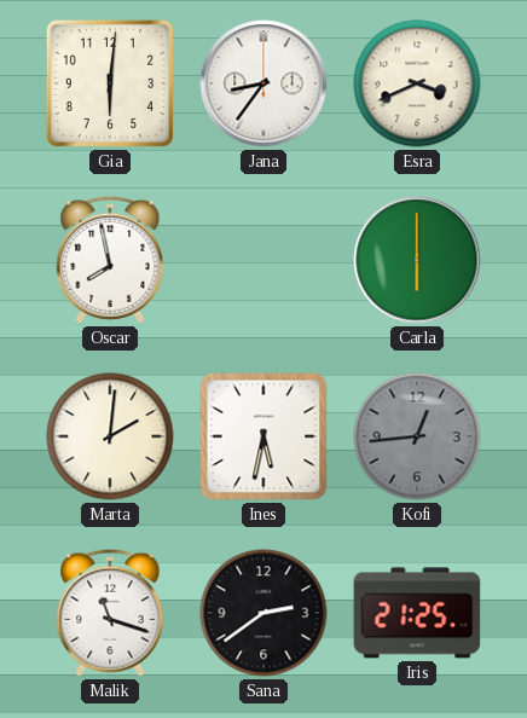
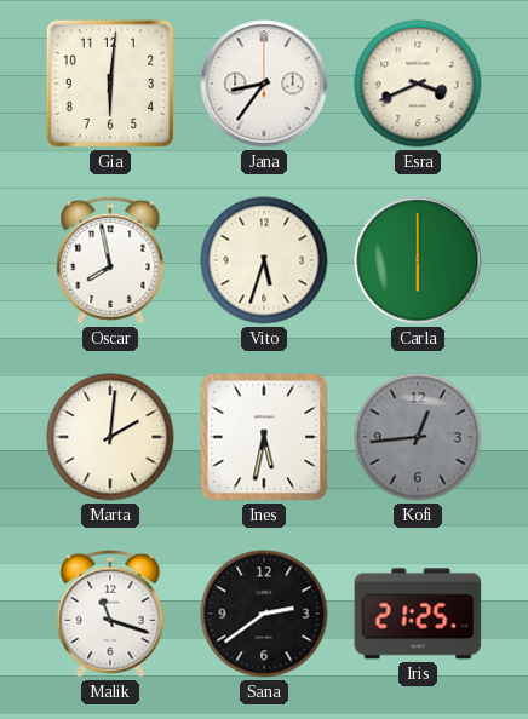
Vito: none -> 5:33 (264, 260)
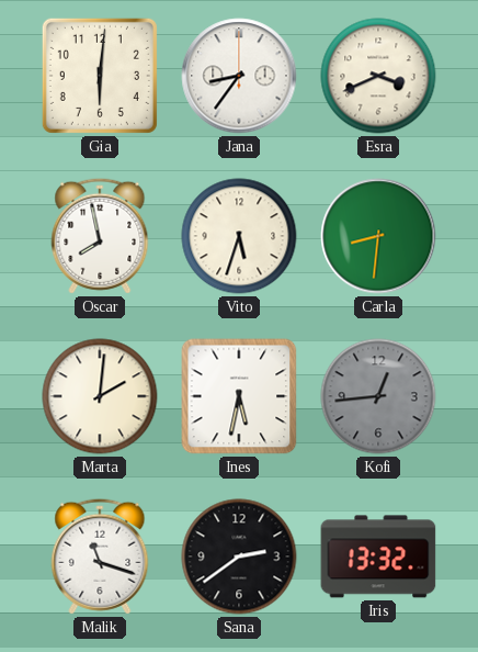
Carla: 6:00 -> 8:31 (378, 236)
Iris: 21:25 -> 13:32 (378, 557)
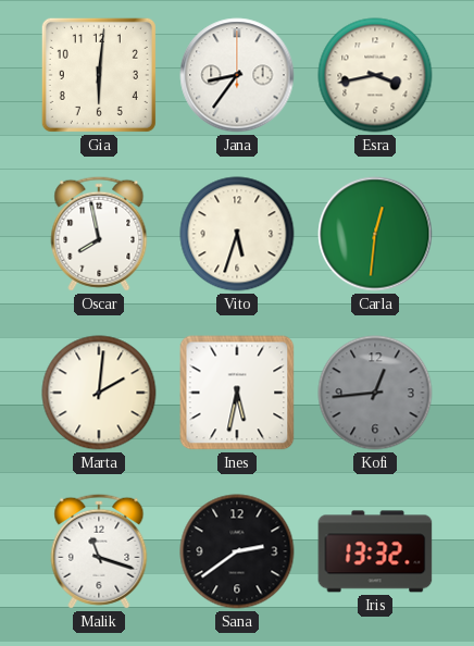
Esra: 3:41 -> 3:43 (375, 75)
Carla: 8:31 -> 12:31 (375, 234)
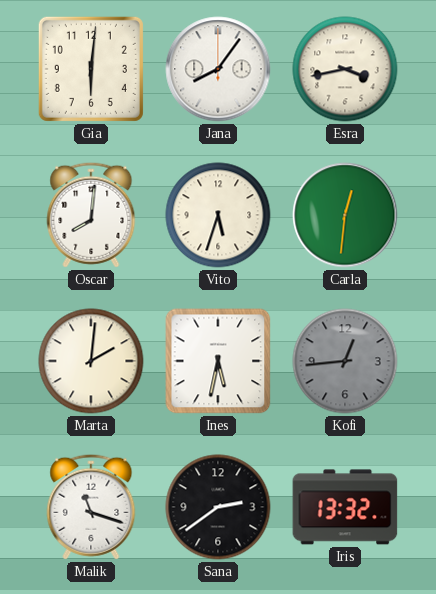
Jana: 8:36 -> 8:06 (218, 69)
Oscar: 7:58 -> 8:01 (91, 215)
